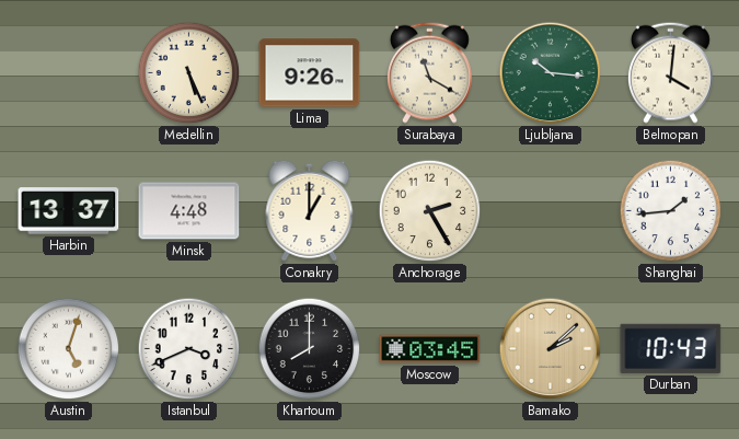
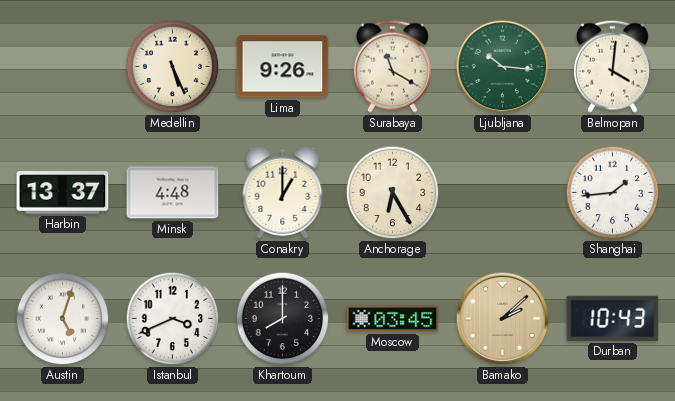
Anchorage: 2:25 -> 6:25 (393, 193)
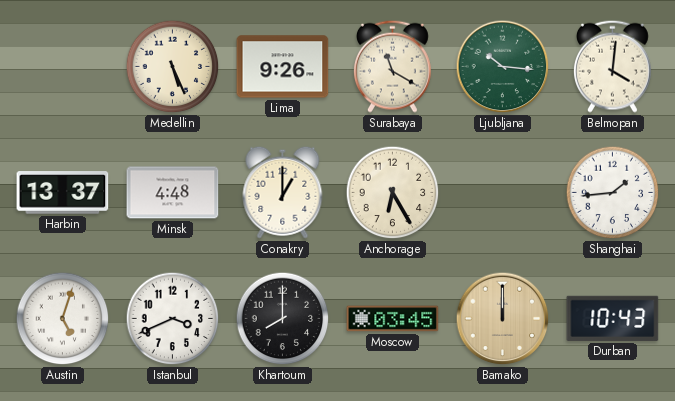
Bamako: 2:08 -> 12:00 (503, 319)
